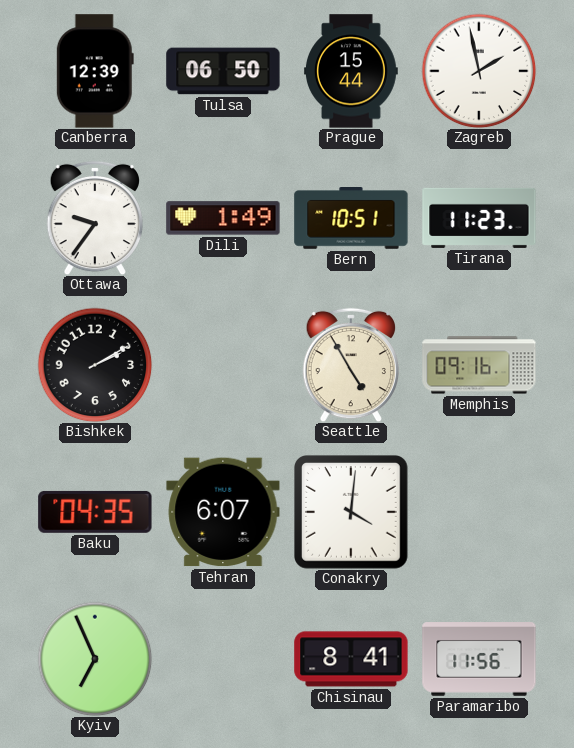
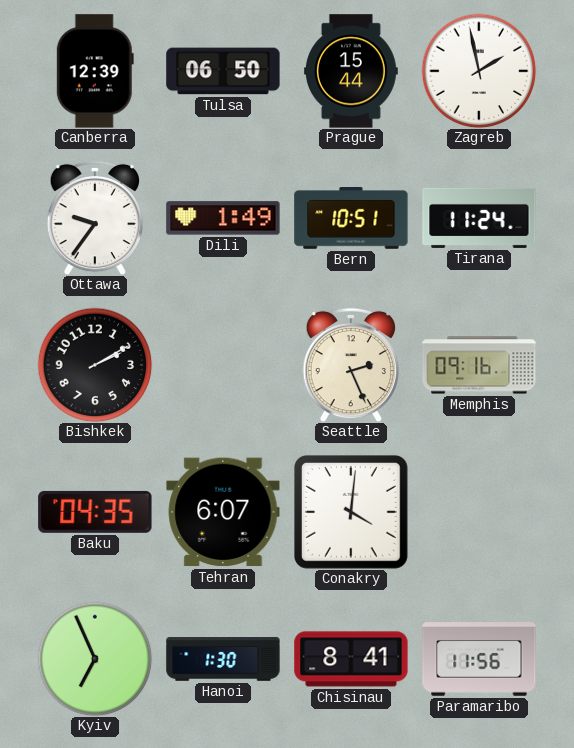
Tirana: 11:23 -> 11:24 (479, 218)
Seattle: 4:55 -> 2:26 (350, 365)
Hanoi: none -> 1:30 (223, 659)
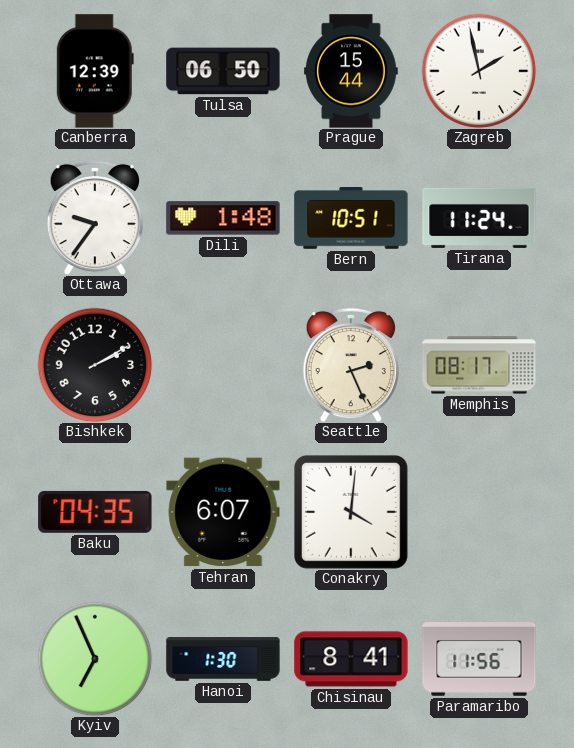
Dili: 1:49 -> 1:48 (223, 218)
Memphis: 09:16 -> 08:17 (479, 365)
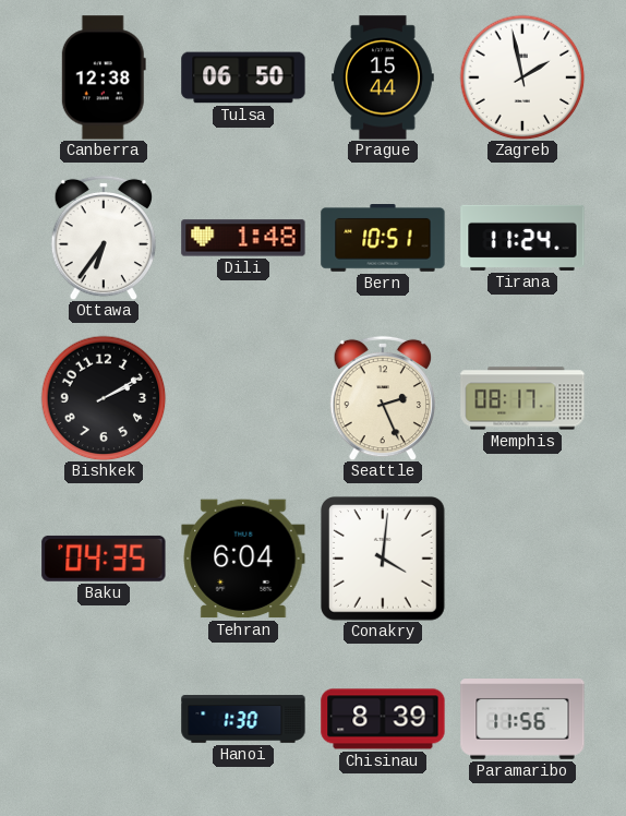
Canberra: 12:39 -> 12:38 (104, 77)
Ottawa: 9:36 -> 6:36 (103, 238)
Tehran: 6:07 -> 6:04 (243, 559)
Kyiv: 6:56 -> none (95, 659)
Chisinau: 8:41 -> 8:39 (383, 719)
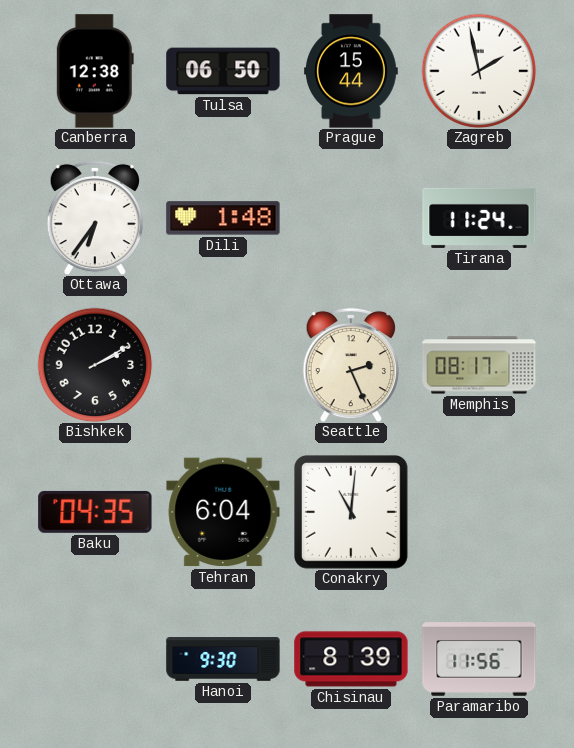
Bern: 10:51 -> none (383, 239)
Conakry: 4:01 -> 11:01 (352, 513)
Hanoi: 1:30 -> 9:30 (223, 659)
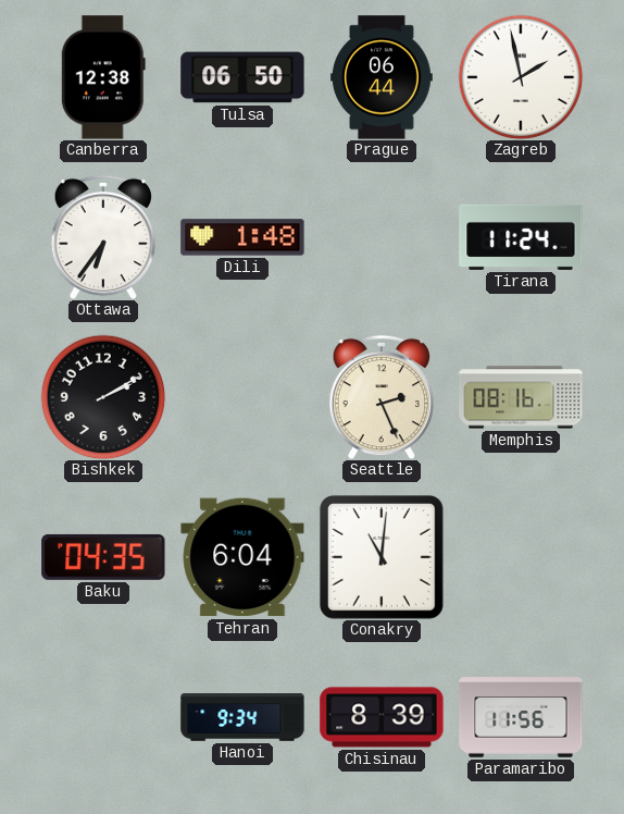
Prague: 15:44 -> 06:44 (382, 77)
Memphis: 08:17 -> 08:16 (521, 397)
Hanoi: 9:30 -> 9:34 (242, 717)
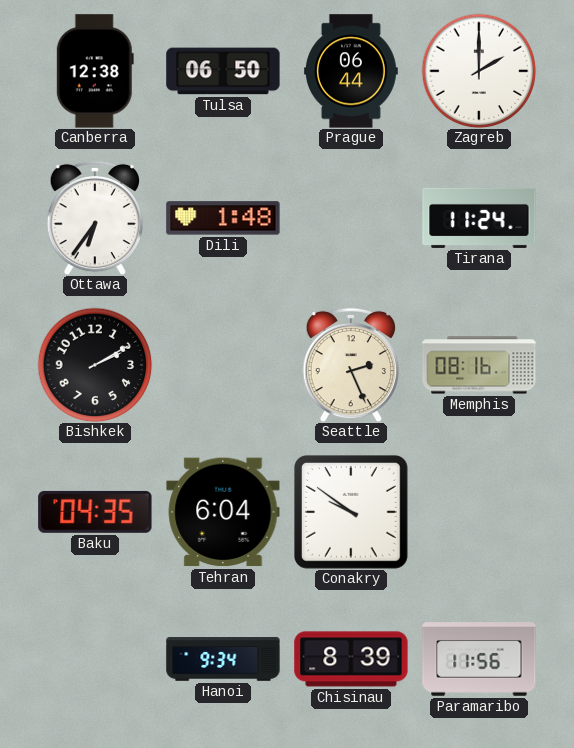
Zagreb: 1:58 -> 2:00 (479, 71)
Conakry: 11:01 -> 9:51 (352, 513)
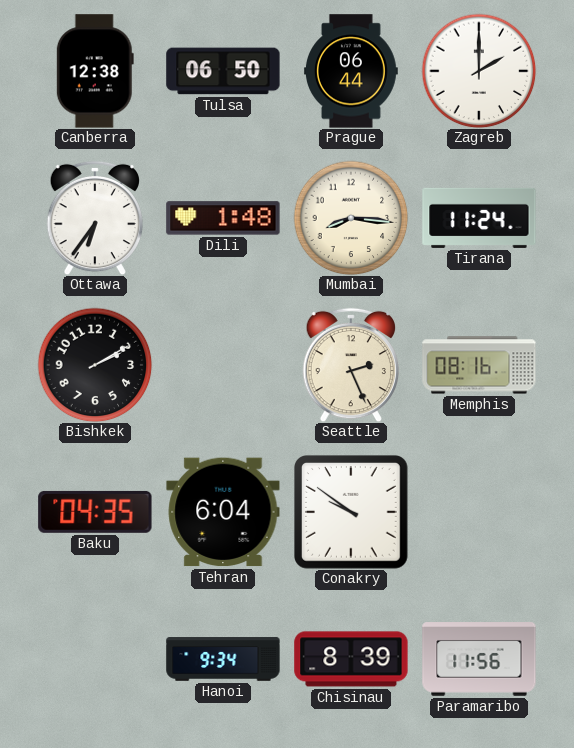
Mumbai: none -> 8:16 (351, 218)
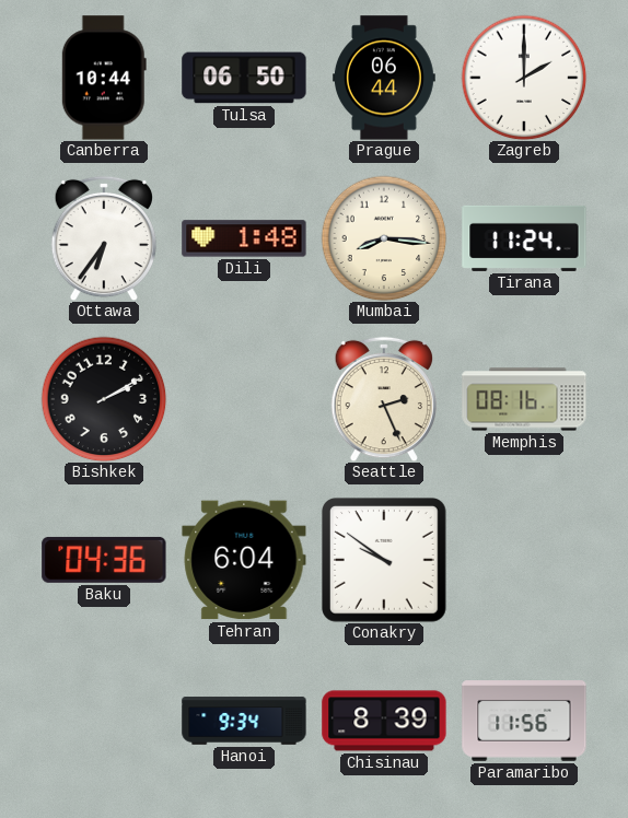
Canberra: 12:38 -> 10:44 (104, 78)
Baku: 04:35 -> 04:36 (104, 560)
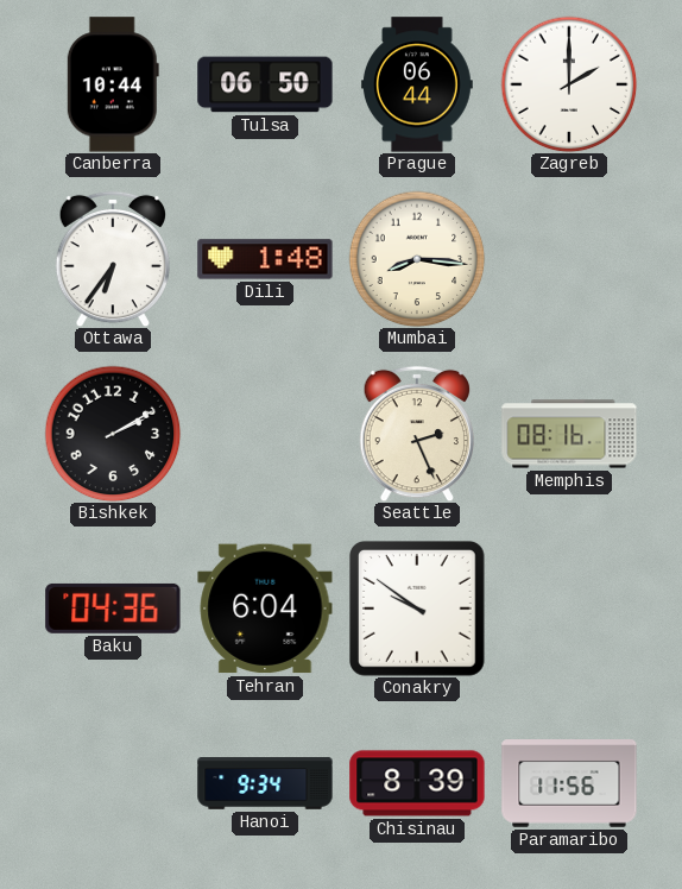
Tirana: 11:24 -> none (524, 238)
